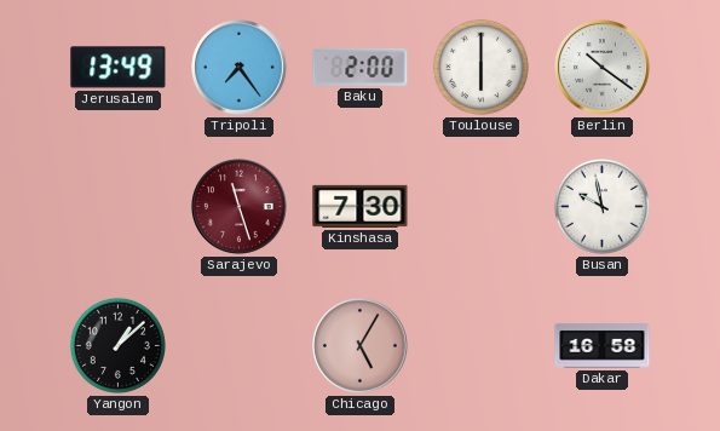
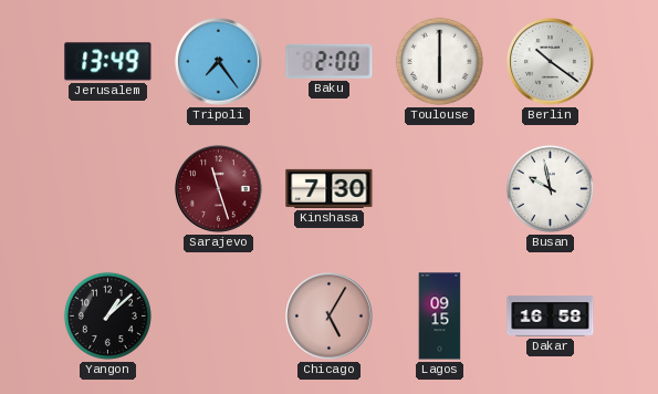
Lagos: none -> 09:15 (440, 317)
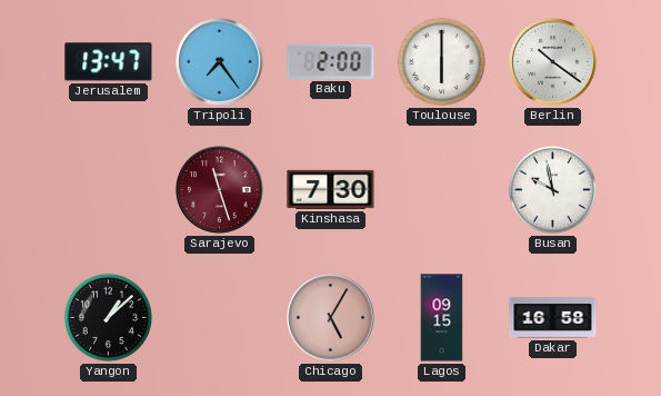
Jerusalem: 13:49 -> 13:47 (109, 62)
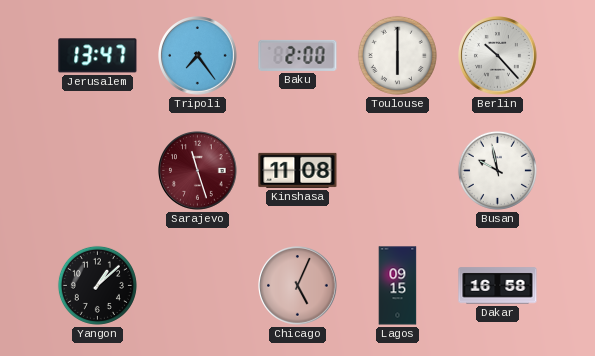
Berlin: 10:21 -> 10:23 (498, 56)
Kinshasa: 7:30 -> 11:08 (298, 170)
Chicago: 5:05 -> 5:04 (298, 286)
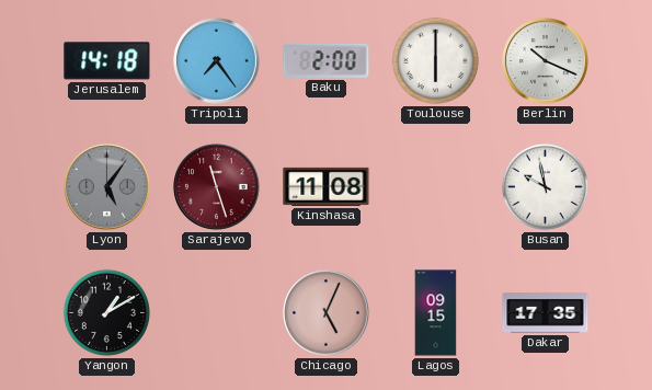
Jerusalem: 13:47 -> 14:18 (107, 61)
Berlin: 10:23 -> 10:19 (546, 61)
Lyon: none -> 5:06 (107, 187)
Yangon: 1:08 -> 1:10 (106, 312)
Dakar: 16:58 -> 17:35 (546, 313)
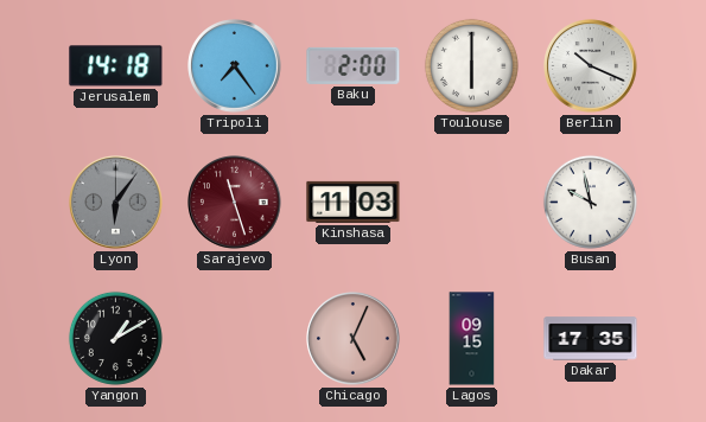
Lyon: 5:06 -> 6:06 (116, 203)
Kinshasa: 11:08 -> 11:03 (354, 202)
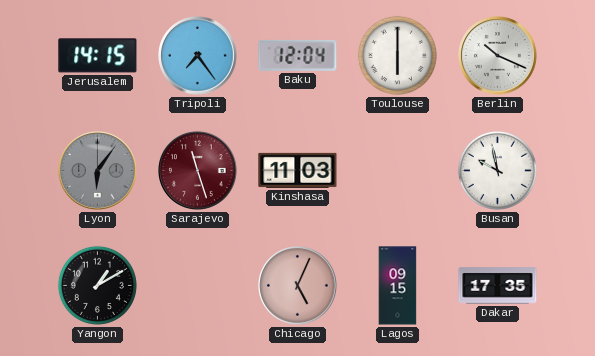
Jerusalem: 14:18 -> 14:15 (98, 56)
Baku: 2:00 -> 12:04 (298, 55)
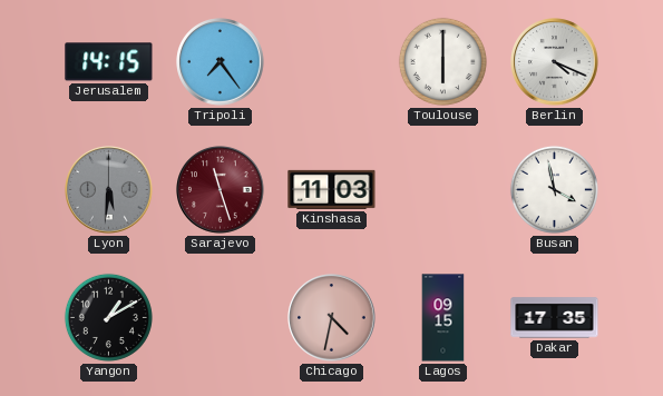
Baku: 12:04 -> none (298, 55)
Berlin: 10:19 -> 4:19 (555, 62)
Lyon: 6:06 -> 5:31 (109, 190)
Busan: 9:58 -> 3:58 (554, 189)
Chicago: 5:04 -> 4:32 (332, 318)
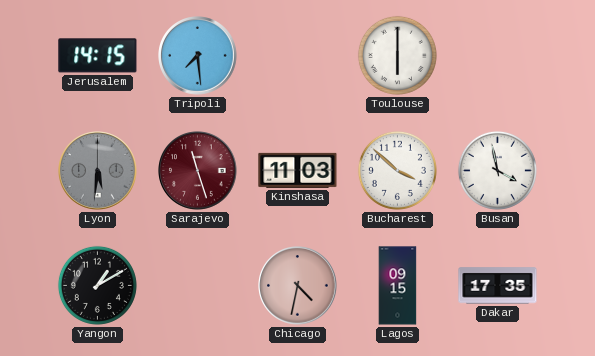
Tripoli: 7:24 -> 7:29 (198, 56)
Berlin: 4:19 -> none (555, 62)
Bucharest: none -> 3:52 (397, 170)
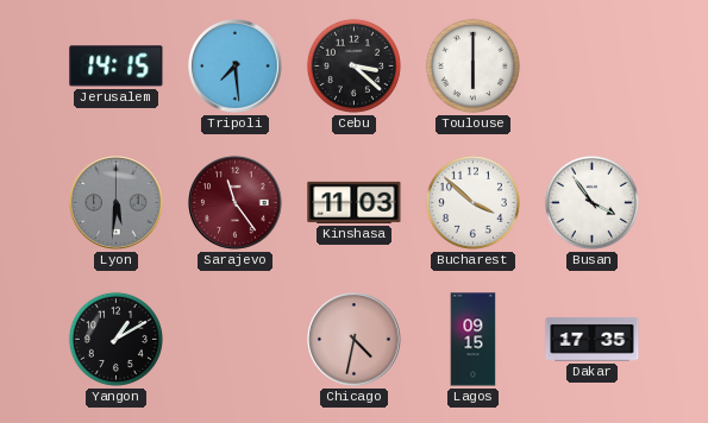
Cebu: none -> 3:22 (353, 65)
Sarajevo: 11:27 -> 11:24 (236, 203)
Busan: 3:58 -> 3:54 (591, 202)
